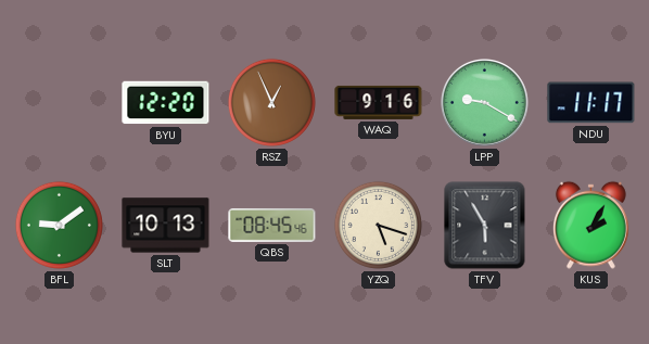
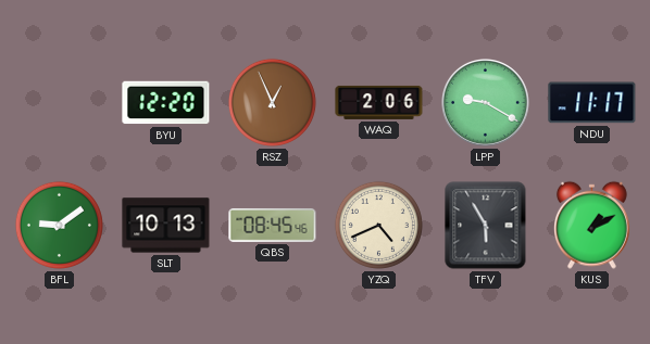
WAQ: 9:16 -> 2:06 (379, 102)
YZQ: 5:18 -> 4:41 (378, 225)
KUS: 2:05 -> 1:10 (591, 225)
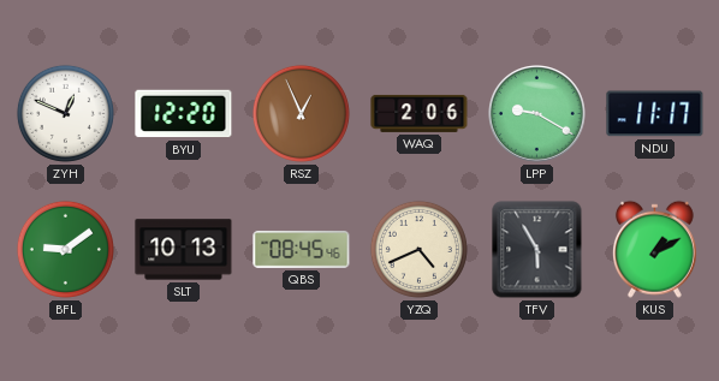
ZYH: none -> 12:49 (65, 113)
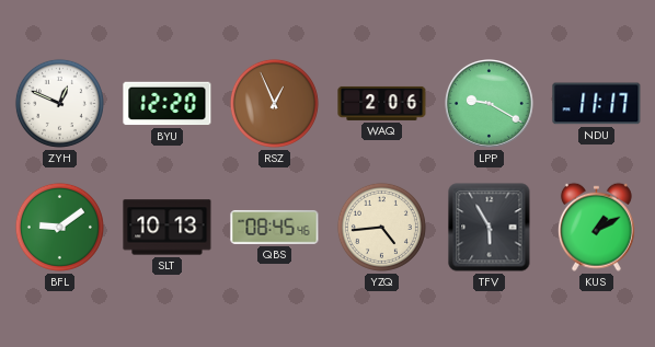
YZQ: 4:41 -> 4:44 (381, 227)
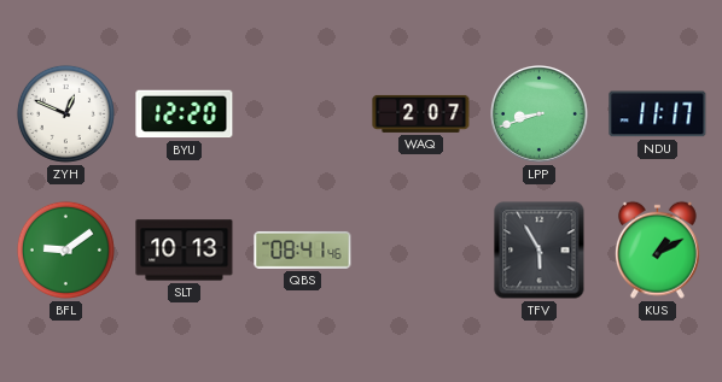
RSZ: 12:56 -> none (274, 103)
WAQ: 2:06 -> 2:07 (421, 113)
LPP: 9:20 -> 8:42 (540, 114)
QBS: 08:45 -> 08:41 (303, 249)
YZQ: 4:44 -> none (381, 227)
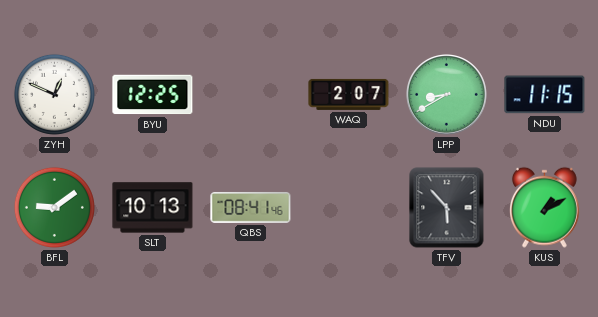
BYU: 12:20 -> 12:25 (153, 95)
LPP: 8:42 -> 8:40 (447, 95)
NDU: 11:17 -> 11:15 (545, 95)
TFV: 5:55 -> 5:53 (447, 208)
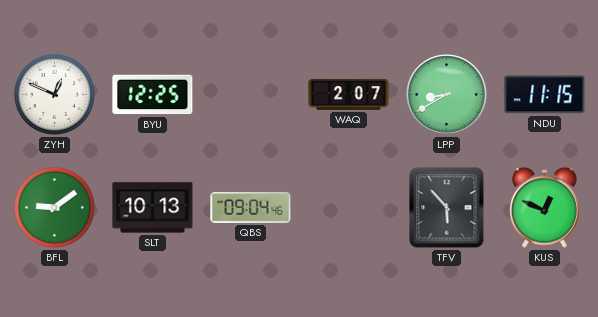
QBS: 08:41 -> 09:04 (251, 207)
KUS: 1:10 -> 12:49 (544, 207)
